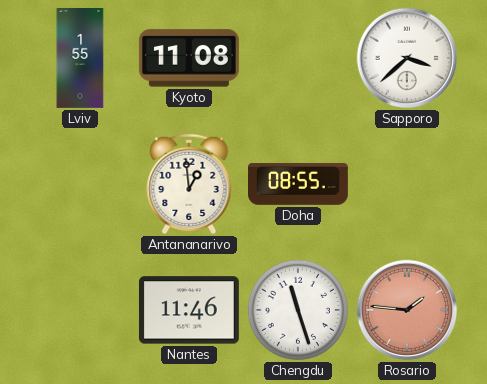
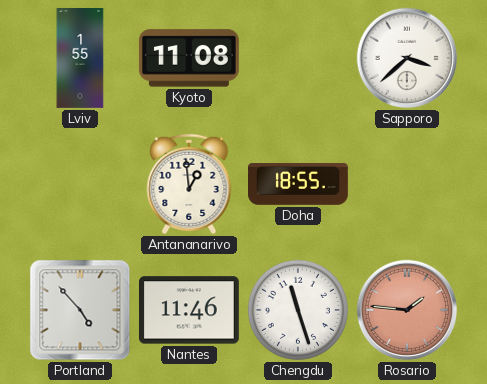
Doha: 08:55 -> 18:55 (299, 184)
Portland: none -> 4:53 (80, 310)
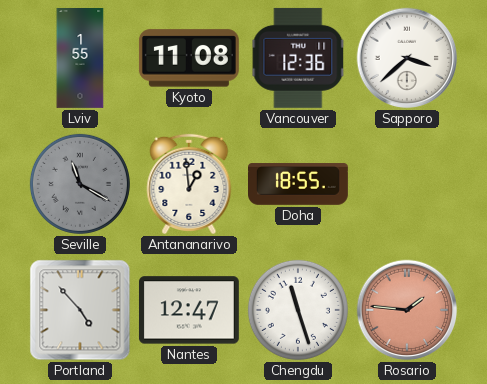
Vancouver: none -> 12:36 (298, 58)
Seville: none -> 11:20 (80, 184)
Nantes: 11:46 -> 12:47 (189, 310)
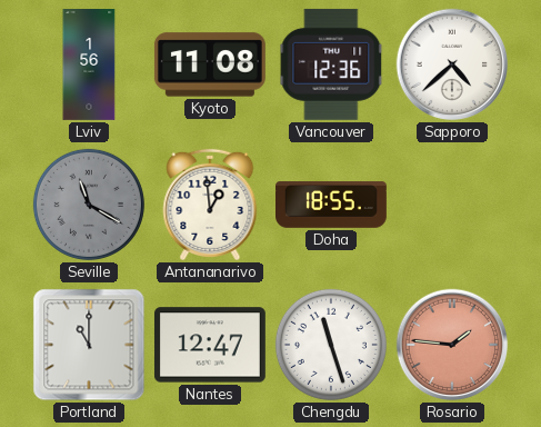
Lviv: 1:55 -> 1:56 (89, 66)
Sapporo: 3:38 -> 4:38 (452, 64)
Portland: 4:53 -> 11:00 (89, 345)
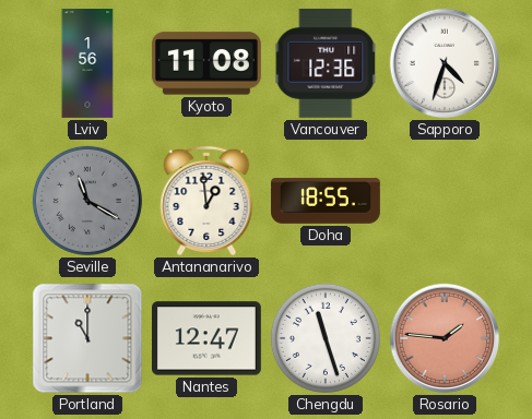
Sapporo: 4:38 -> 4:33 (445, 63)
